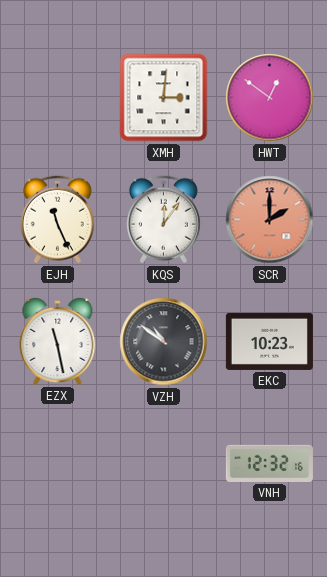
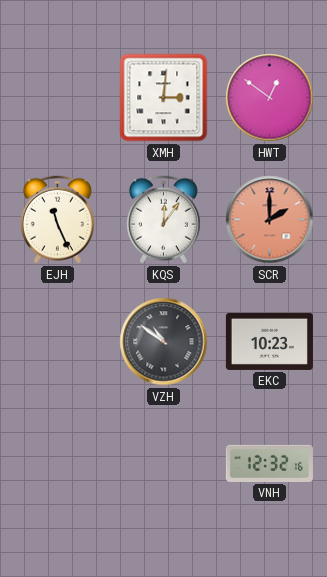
EZX: 11:28 -> none (58, 341)
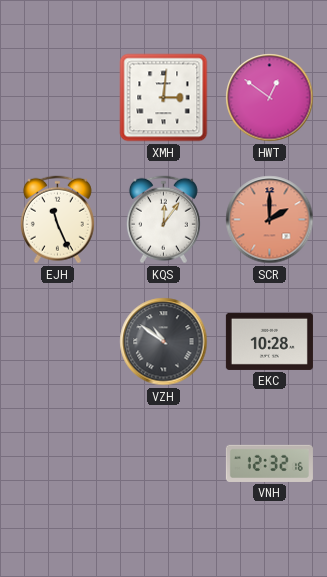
EKC: 10:23 -> 10:28 (269, 341)
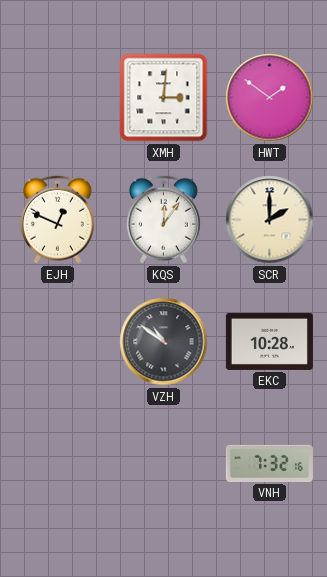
HWT: 12:51 -> 1:51 (270, 98)
EJH: 11:26 -> 12:49 (57, 220)
SCR dial: salmon -> cream (270, 220)
VNH: 12:32 -> 7:32 (269, 463)
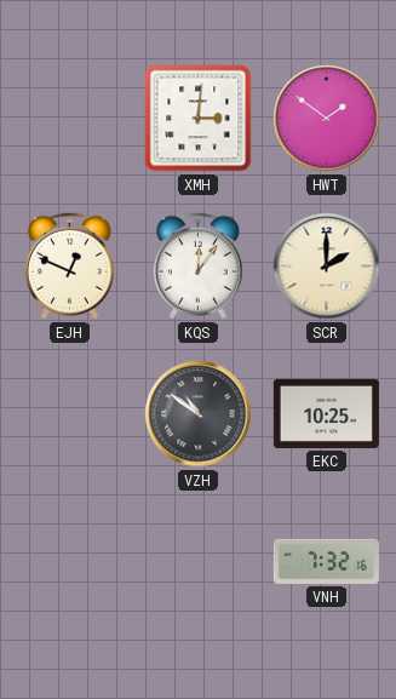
EKC: 10:28 -> 10:25 (326, 413)
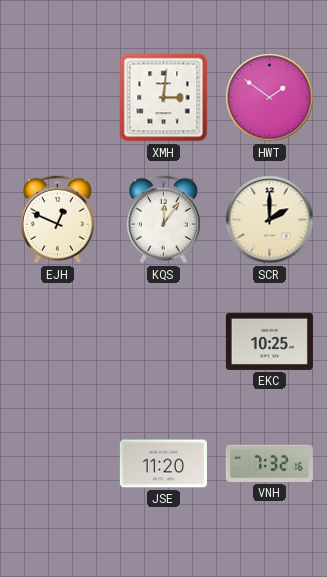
VZH: 10:51 -> none (199, 414)
JSE: none -> 11:20 (163, 464)
